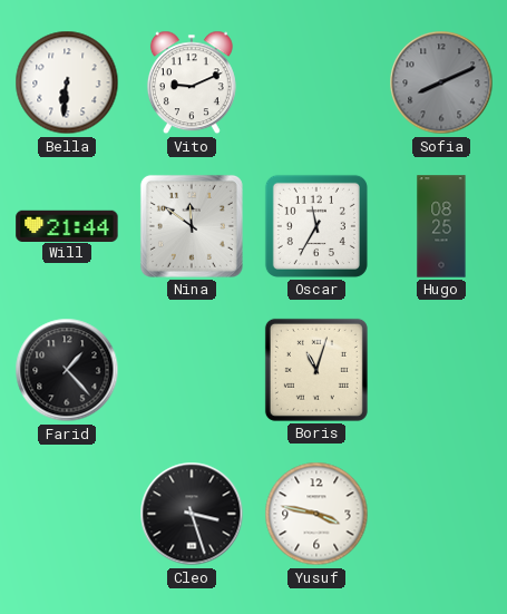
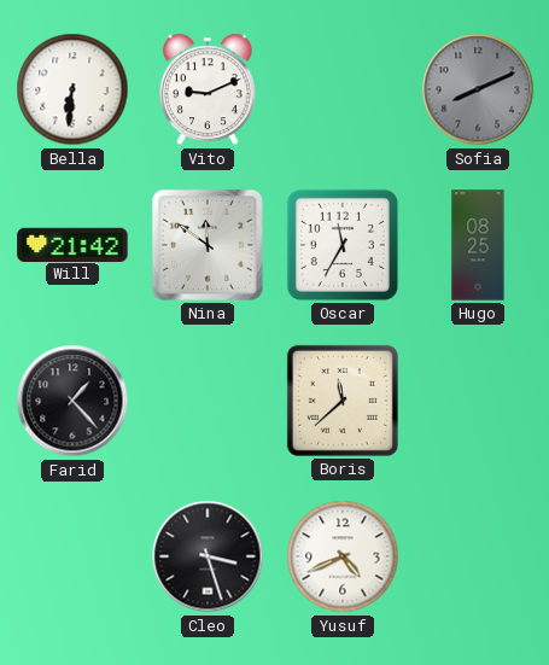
Will: 21:44 -> 21:42 (72, 244)
Boris: 11:03 -> 11:38 (343, 401)
Yusuf: 3:47 -> 4:41 (343, 556)
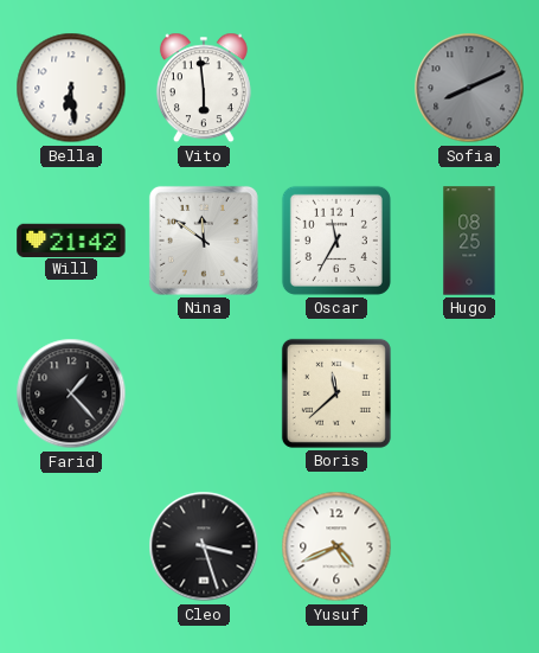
Bella: 6:31 -> 6:29 (71, 88)
Vito: 9:11 -> 5:59 (204, 88)
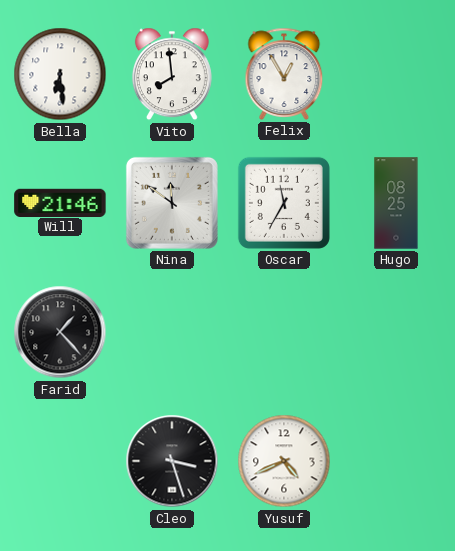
Vito: 5:59 -> 7:59 (172, 74)
Felix: none -> 12:55 (284, 74)
Sofia: 8:11 -> none (469, 88)
Will: 21:42 -> 21:46 (60, 202)
Boris: 11:38 -> none (336, 393)
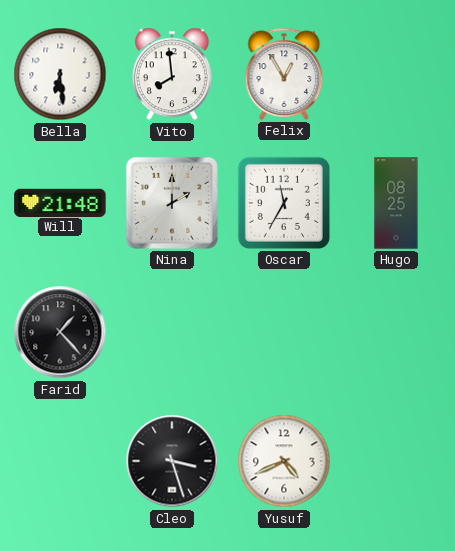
Will: 21:46 -> 21:48 (60, 202)
Nina: 11:51 -> 2:00 (172, 203)
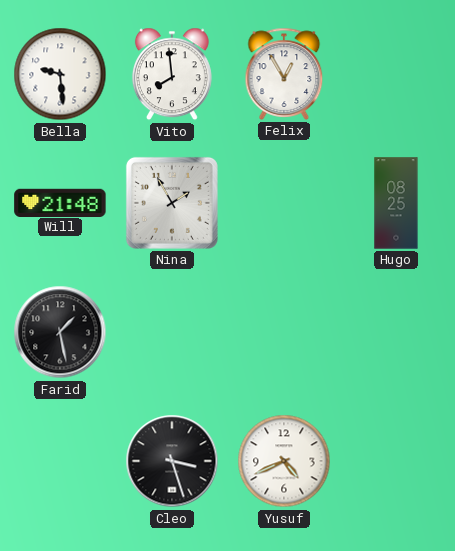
Bella: 6:29 -> 9:29 (60, 74)
Nina: 2:00 -> 1:55 (172, 203)
Oscar: 11:35 -> none (284, 203)
Farid: 1:23 -> 1:28 (60, 332)
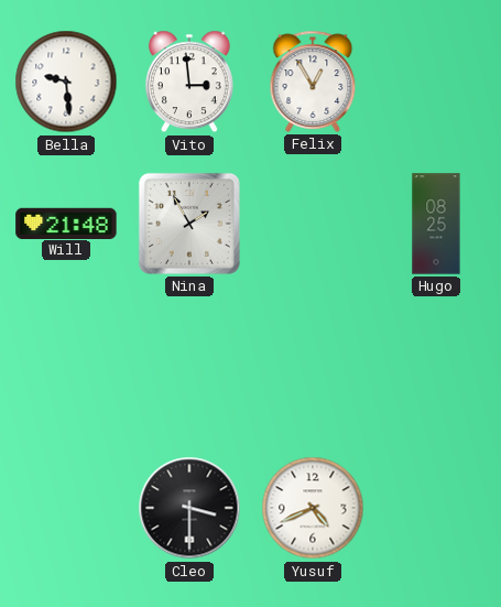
Vito: 7:59 -> 2:59 (189, 82)
Farid: 1:28 -> none (60, 332)
Cleo: 3:27 -> 3:30 (189, 508)
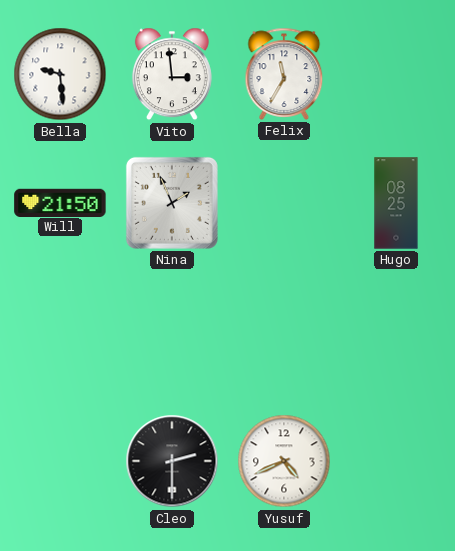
Felix: 12:55 -> 11:35 (284, 74)
Will: 21:48 -> 21:50 (60, 202)
Nina: 1:55 -> 1:56 (172, 203)
Cleo: 3:30 -> 2:30 (172, 461)
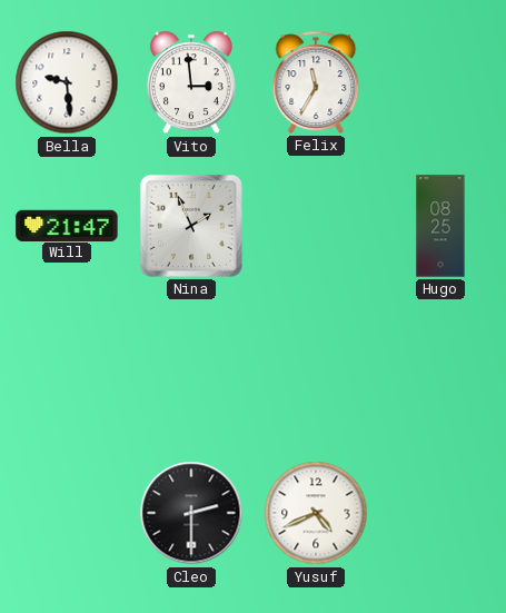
Will: 21:50 -> 21:47 (67, 225)
